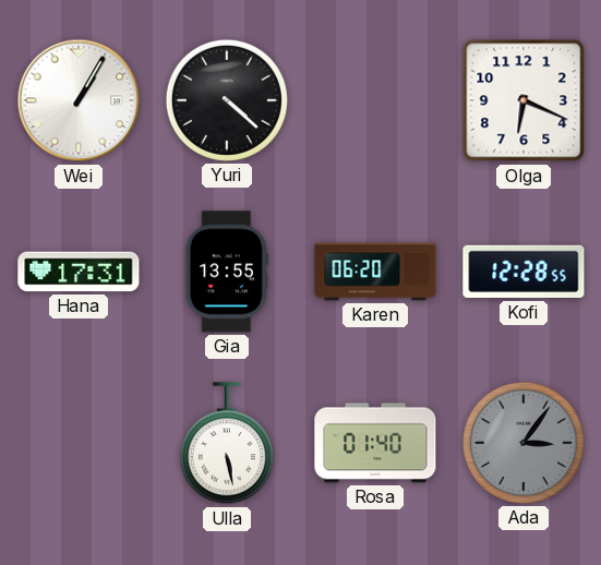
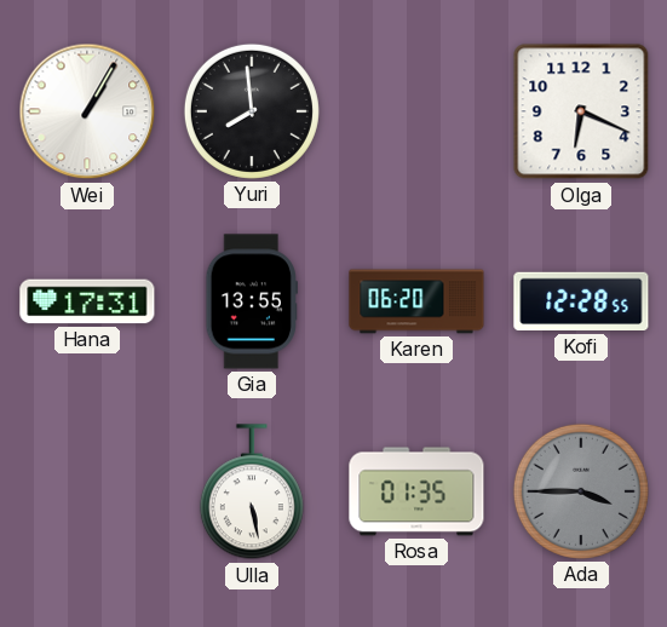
Yuri: 4:22 -> 7:59 (252, 111)
Rosa: 01:40 -> 01:35 (416, 491)
Ada: 3:06 -> 3:45 (581, 491)
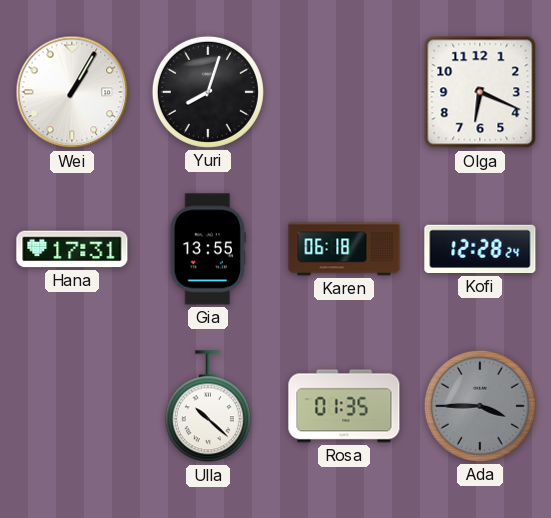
Yuri: 7:59 -> 8:03 (208, 92)
Karen: 06:20 -> 06:18 (344, 249)
Kofi: 12:28:55 -> 12:28:24 (480, 249)
Ulla: 5:28 -> 10:22 (208, 407)
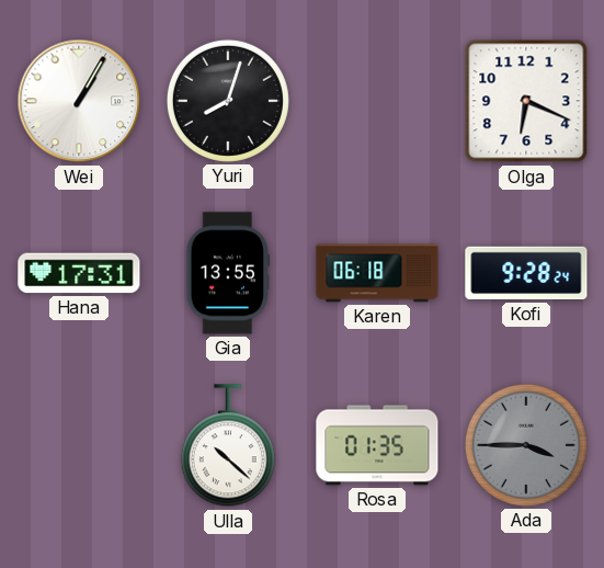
Kofi: 12:28 -> 9:28 (526, 273)
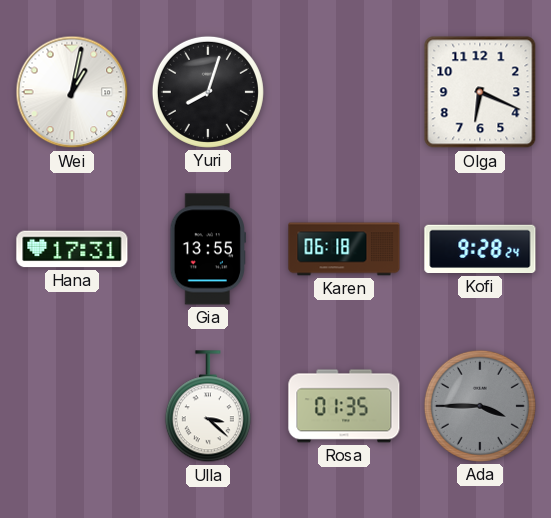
Wei: 1:05 -> 1:02 (72, 92)
Ulla: 10:22 -> 3:22 (208, 407)
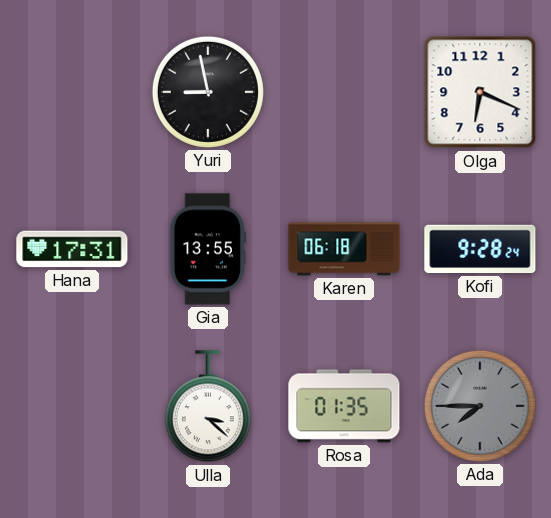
Wei: 1:02 -> none (72, 92)
Yuri: 8:03 -> 8:58 (208, 92)
Ada: 3:45 -> 7:45 (480, 406)
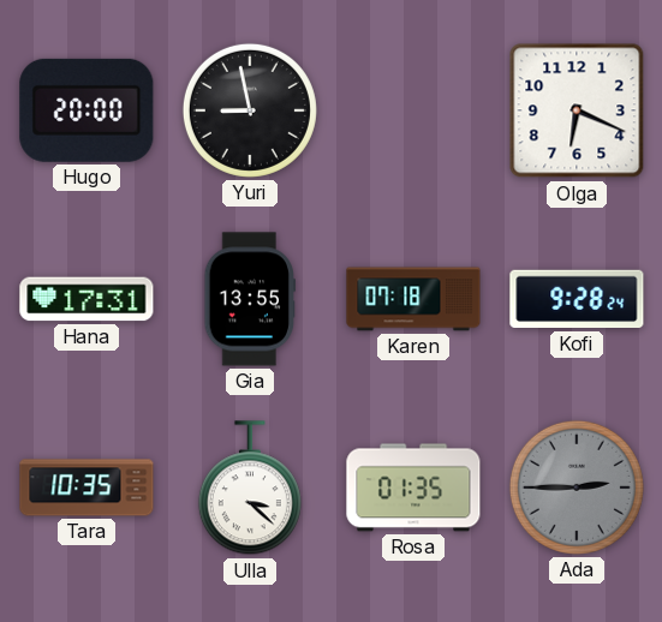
Hugo: none -> 20:00 (87, 110)
Karen: 06:18 -> 07:18 (413, 299)
Tara: none -> 10:35 (87, 488)
Ada: 7:45 -> 2:45 (577, 488)
